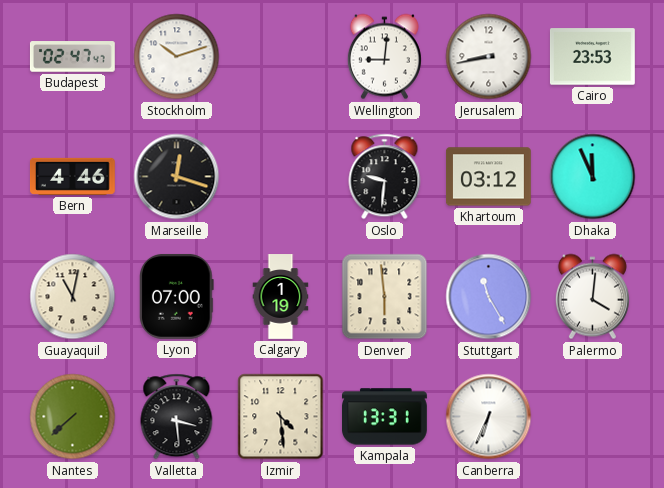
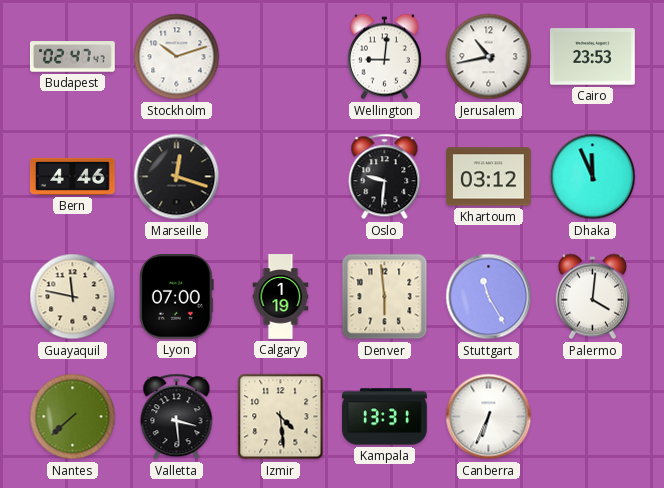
Jerusalem: 8:43 -> 10:43 (489, 57)
Guayaquil: 11:02 -> 11:47 (73, 297)
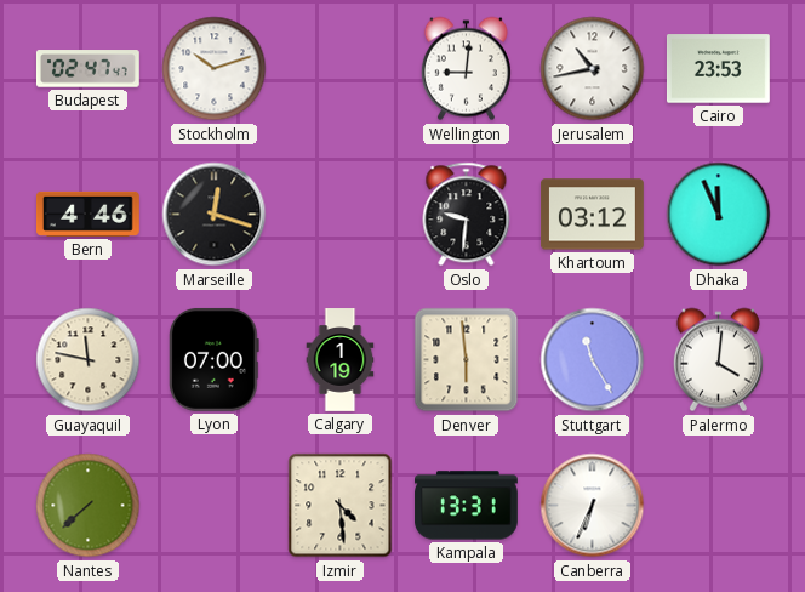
Valletta: 3:29 -> none (177, 417)
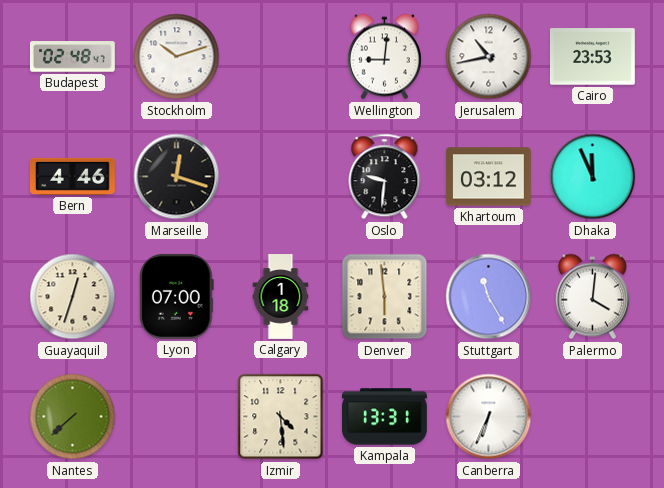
Budapest: 02:47 -> 02:48 (72, 57)
Guayaquil: 11:47 -> 12:33 (73, 297)
Calgary: 1:19 -> 1:18 (281, 297)
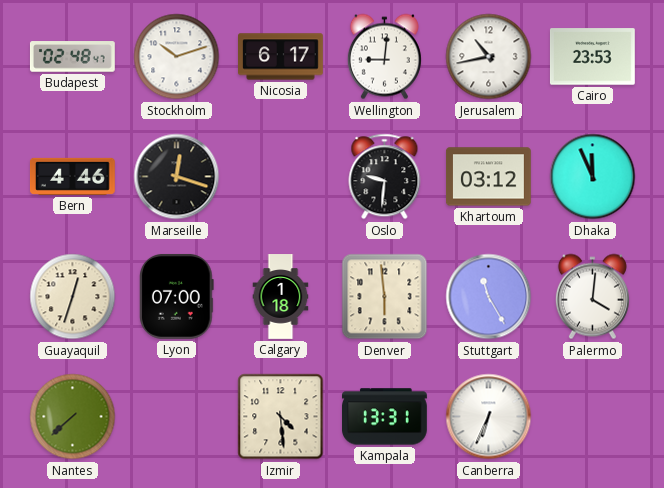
Nicosia: none -> 6:17 (281, 57)
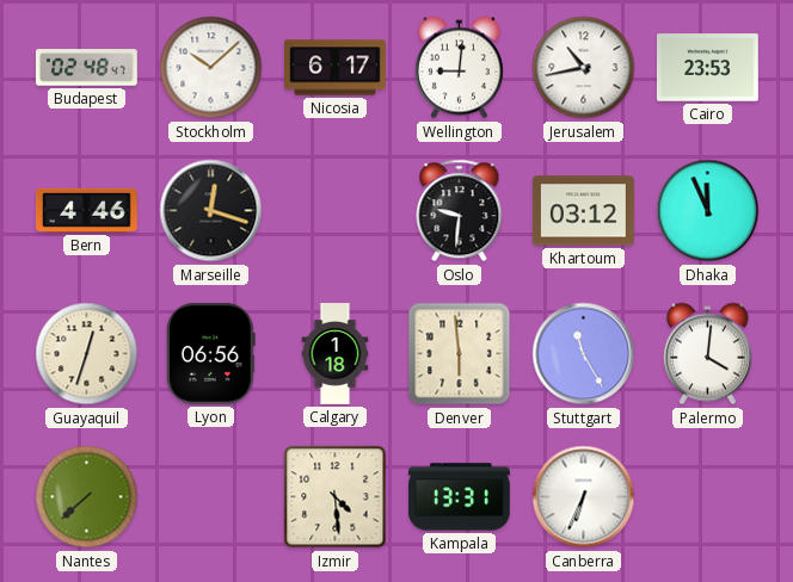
Stockholm: 10:12 -> 10:08 (211, 68)
Lyon: 07:00 -> 06:56 (211, 353)
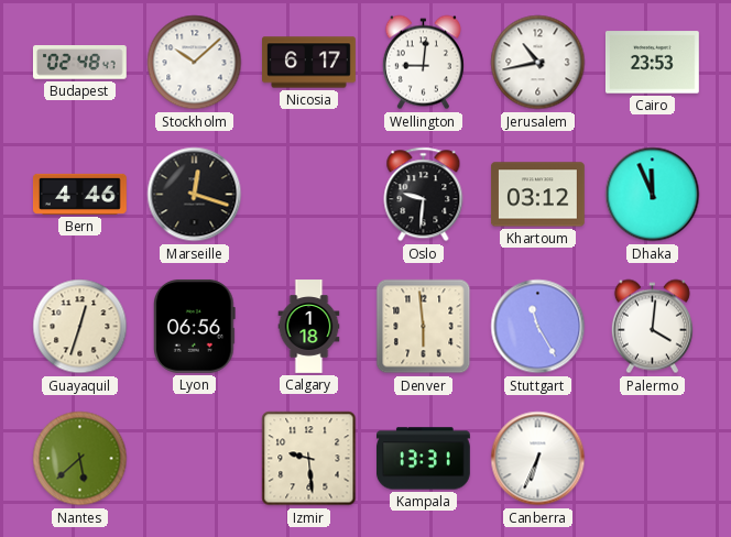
Nantes: 7:38 -> 5:38 (80, 459)
Izmir: 4:29 -> 9:29 (309, 459)
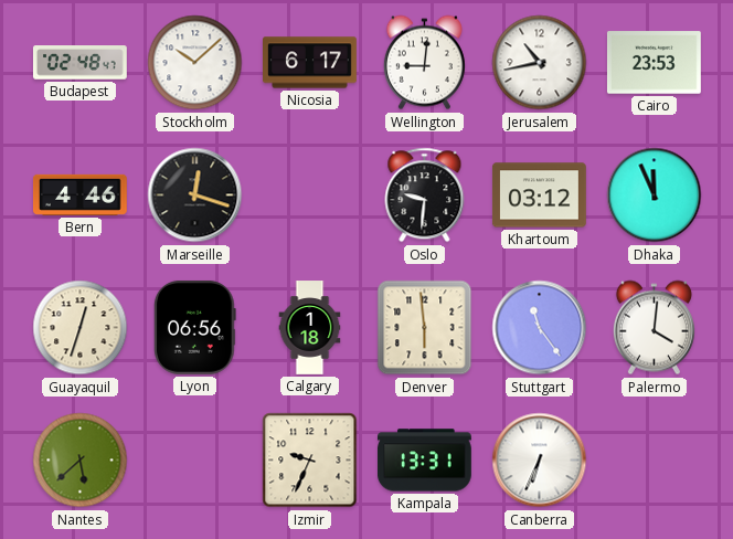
Stuttgart: 11:25 -> 11:24 (540, 328)
Izmir: 9:29 -> 9:34 (310, 461)
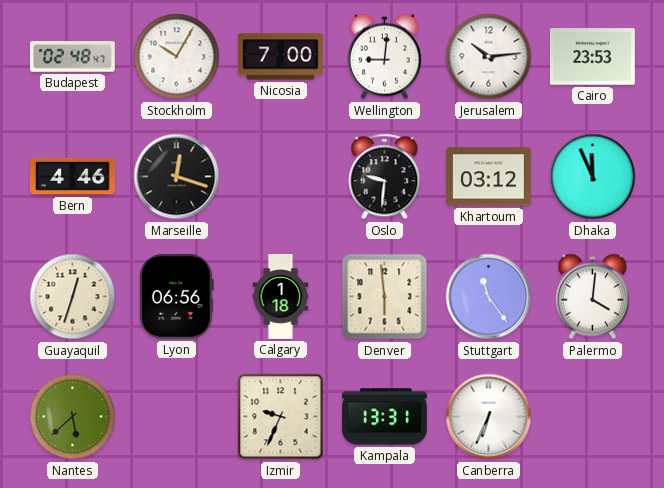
Stockholm: 10:08 -> 10:05 (177, 57)
Nicosia: 6:17 -> 7:00 (281, 57)
Jerusalem: 10:43 -> 10:14 (489, 57)
